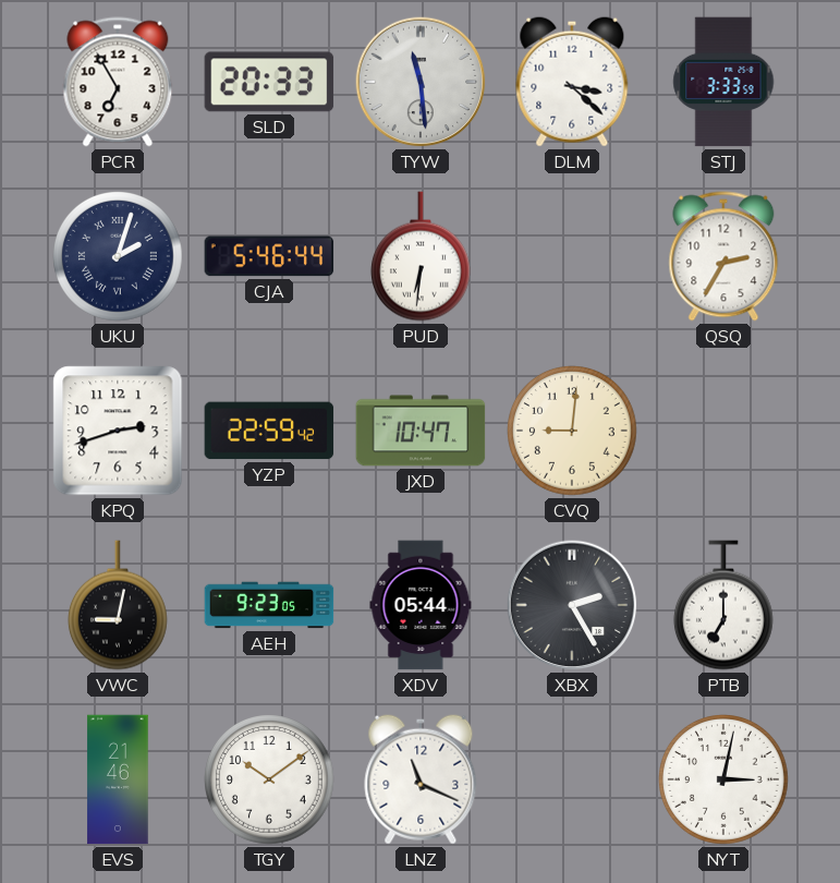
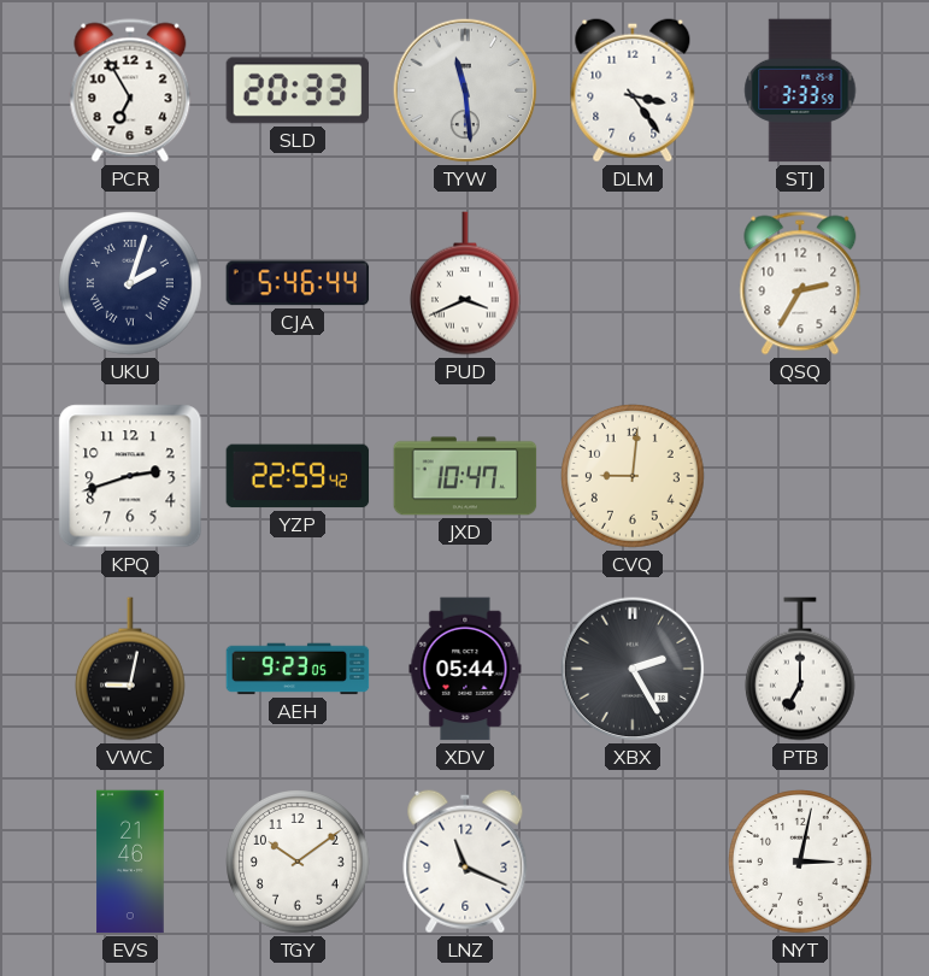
DLM: 3:22 -> 3:24 (633, 90)
PUD: 6:31 -> 3:41 (465, 283)
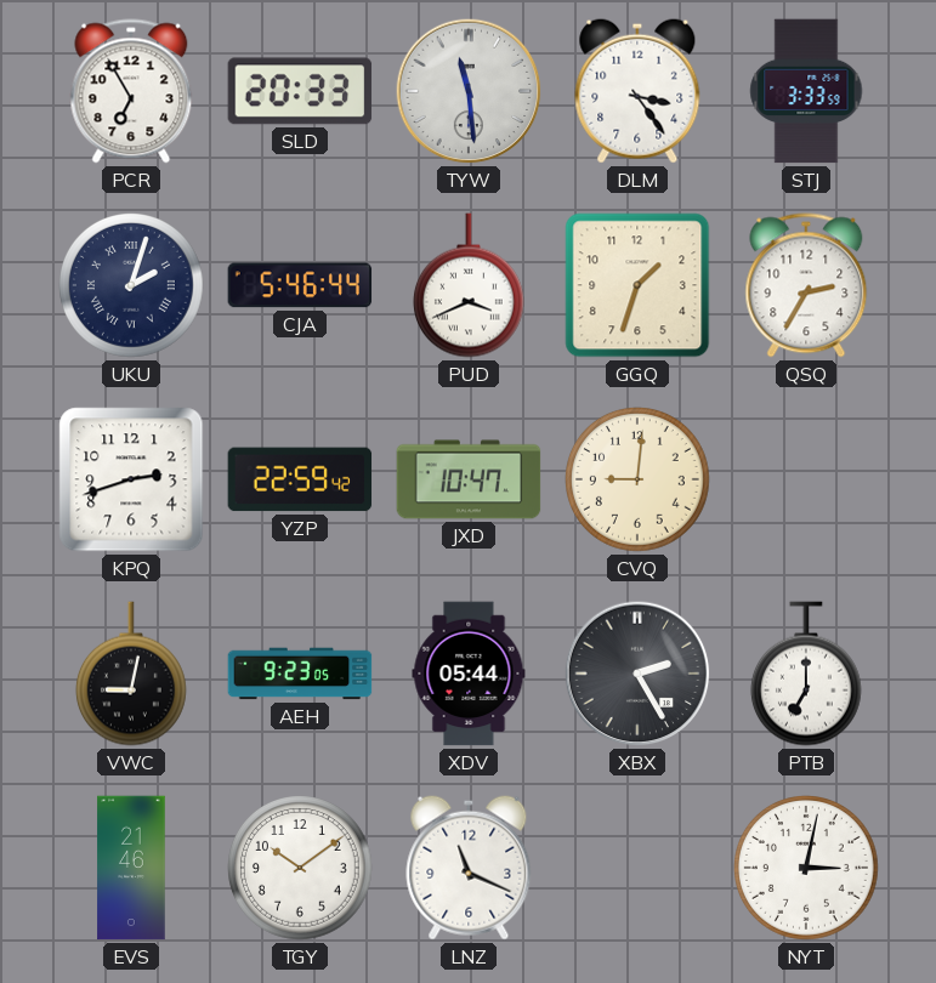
GGQ: none -> 1:33 (637, 285)
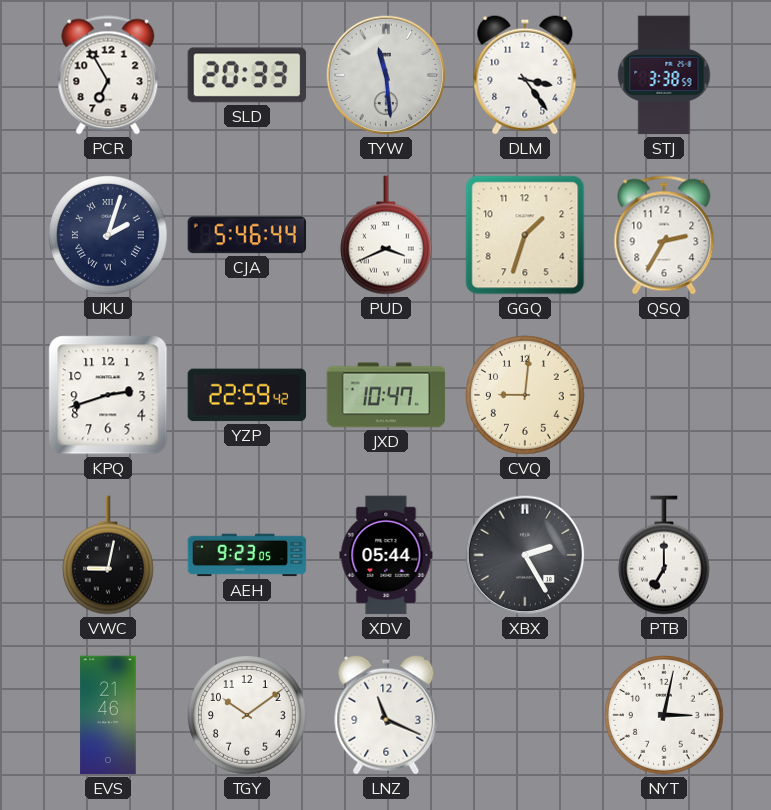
STJ: 3:33 -> 3:38 (664, 75)
